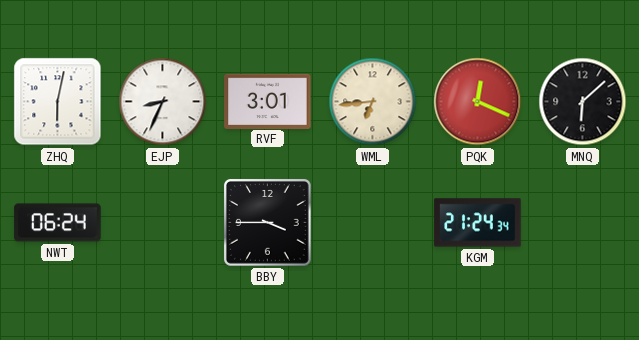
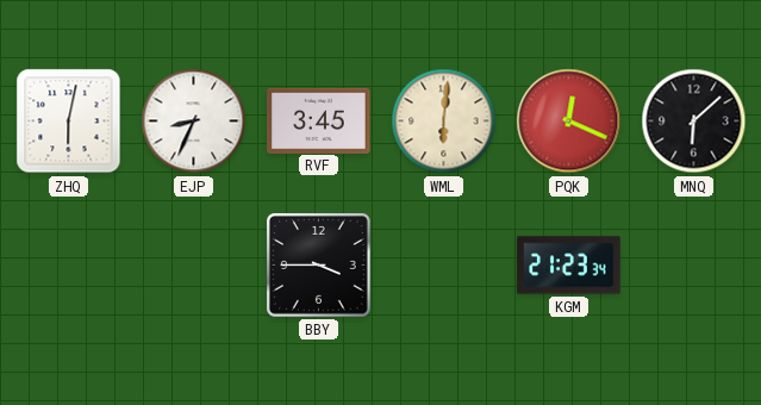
RVF: 3:01 -> 3:45 (319, 120)
WML: 6:44 -> 6:01 (444, 121)
NWT: 06:24 -> none (58, 223)
KGM: 21:24 -> 21:23 (569, 266)
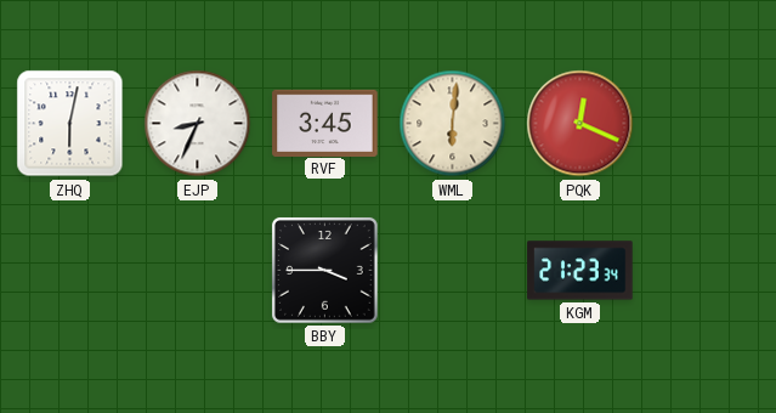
MNQ: 6:08 -> none (694, 121)
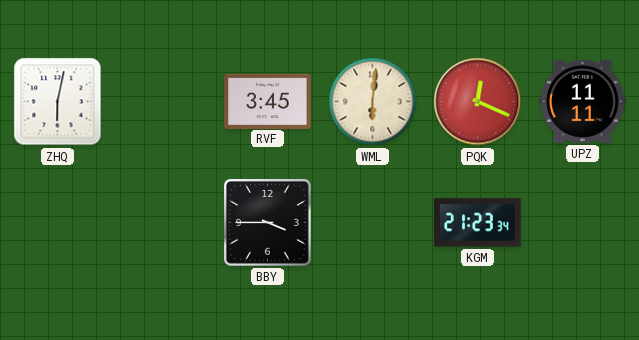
EJP: 8:34 -> none (198, 124)
UPZ: none -> 11:11 (583, 101)
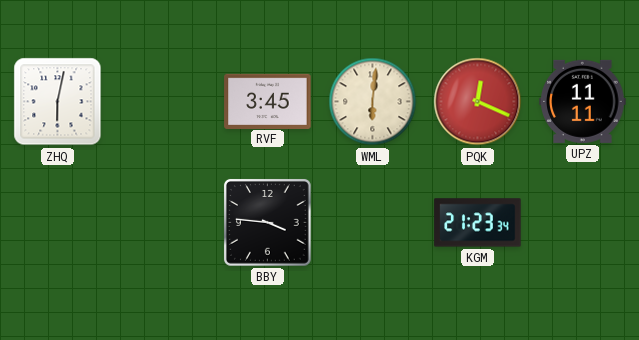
BBY: 3:45 -> 3:46 (268, 223)
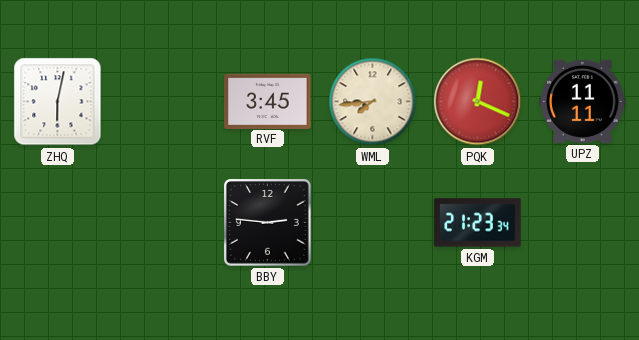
WML: 6:01 -> 7:44 (373, 102)
BBY: 3:46 -> 2:46 (268, 223)
